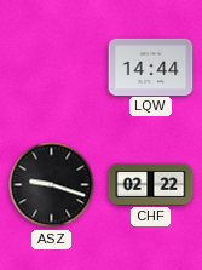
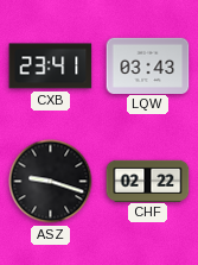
CXB: none -> 23:41 (51, 67)
LQW: 14:44 -> 03:43 (148, 65)
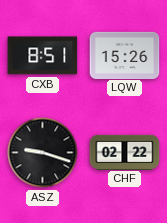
CXB: 23:41 -> 8:51 (43, 56)
LQW: 03:43 -> 15:26 (125, 55)
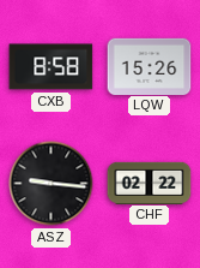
CXB: 8:51 -> 8:58 (51, 67)
ASZ: 9:18 -> 9:16 (51, 184)
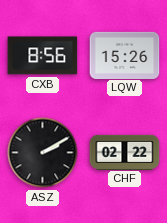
CXB: 8:58 -> 8:56 (43, 56)
ASZ: 9:16 -> 2:10 (43, 153)
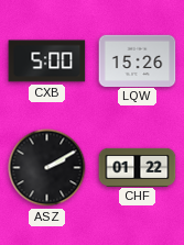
CXB: 8:56 -> 5:00 (47, 62)
CHF: 02:22 -> 01:22 (138, 167)
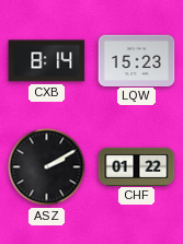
CXB: 5:00 -> 8:14 (47, 61)
LQW: 15:26 -> 15:23 (137, 60)
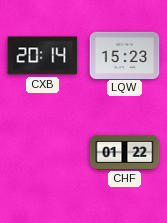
CXB: 8:14 -> 20:14 (43, 56)
ASZ: 2:10 -> none (47, 167)
